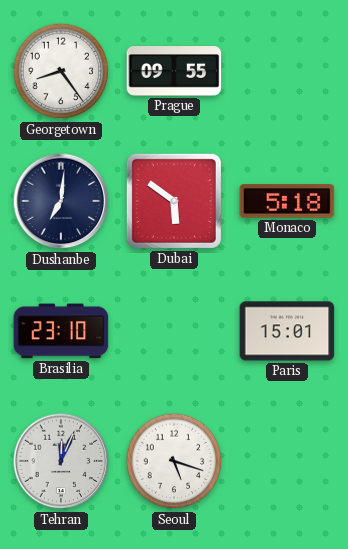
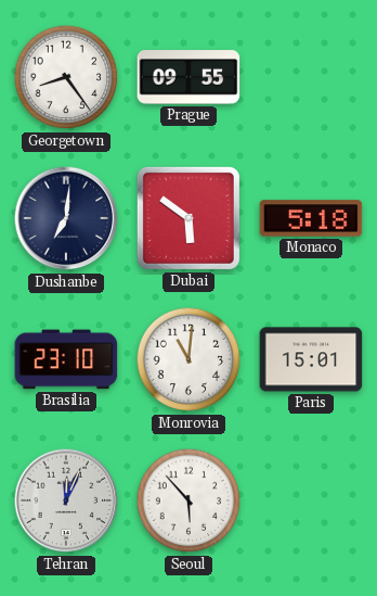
Monrovia: none -> 11:01 (188, 359)
Seoul: 5:18 -> 5:53 (188, 500)
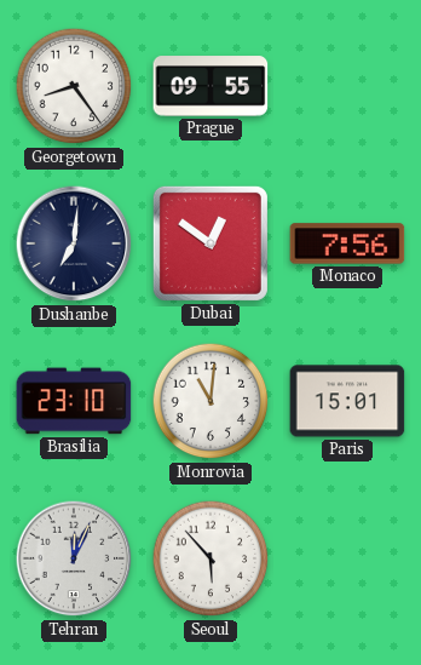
Dubai: 5:51 -> 12:51 (211, 243)
Monaco: 5:18 -> 7:56 (347, 243)
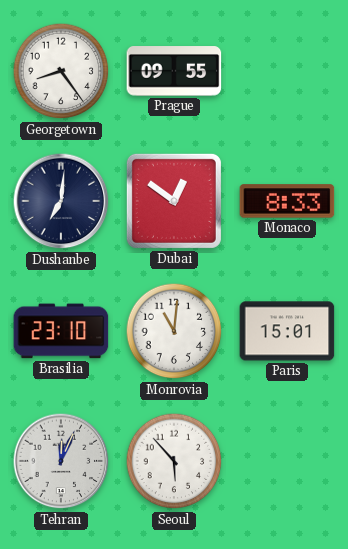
Monaco: 7:56 -> 8:33 (287, 201)
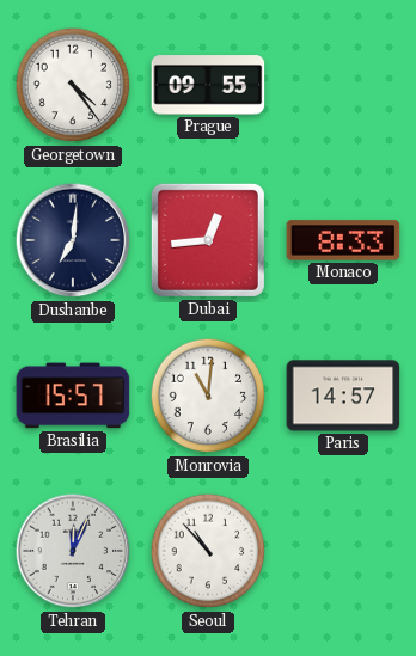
Georgetown: 8:24 -> 4:24 (73, 85)
Dubai: 12:51 -> 12:44 (208, 240)
Brasilia: 23:10 -> 15:57 (73, 396)
Paris: 15:01 -> 14:57 (343, 396)
Seoul: 5:53 -> 10:53 (208, 551)
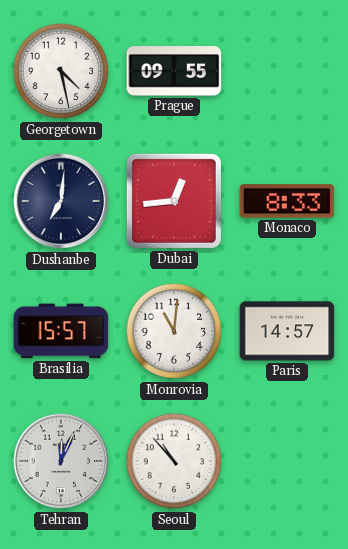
Georgetown: 4:24 -> 4:28 (61, 71)
